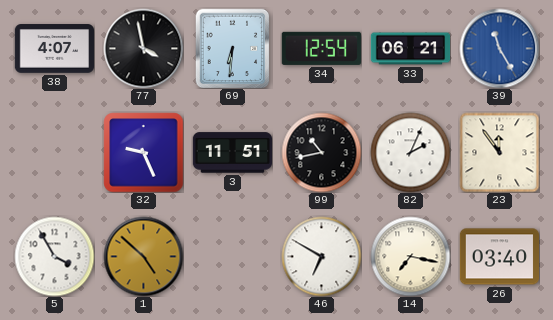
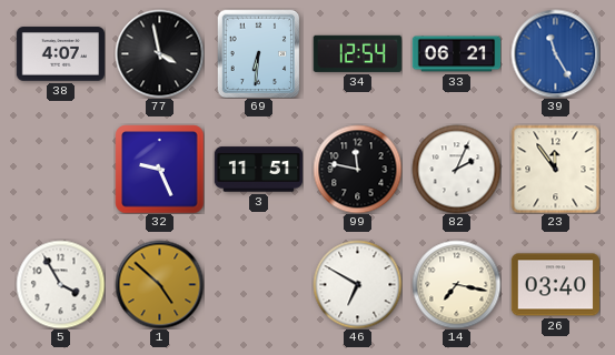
99: 10:43 -> 11:47 (357, 169)
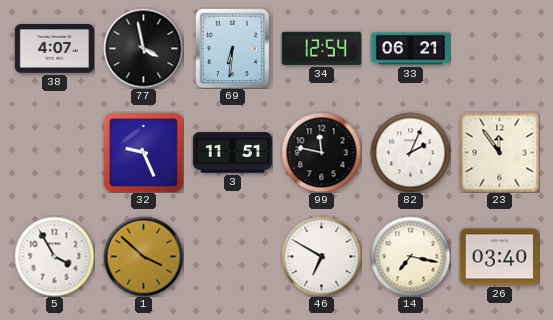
39: 11:25 -> none (555, 53)
1: 4:52 -> 3:52 (143, 256)
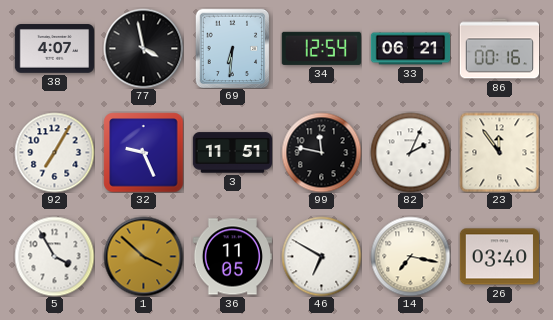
86: none -> 00:16 (499, 49)
92: none -> 7:05 (54, 152)
36: none -> 11:05 (232, 257)
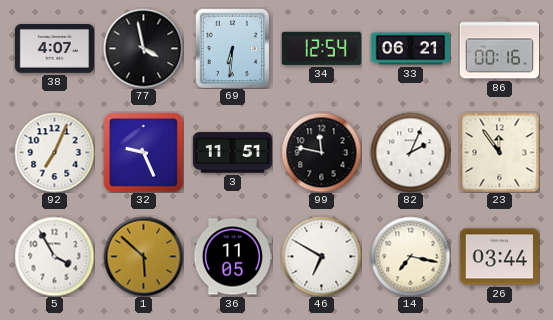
92: 7:05 -> 7:04 (54, 152)
1: 3:52 -> 5:52 (143, 256)
26: 03:40 -> 03:44 (499, 257)
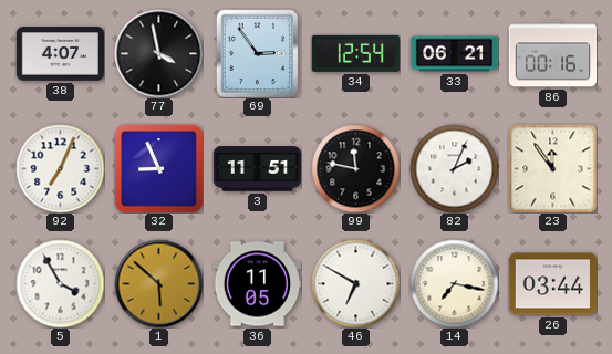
69: 6:31 -> 2:54 (258, 53)
32: 9:26 -> 8:56 (158, 168)
